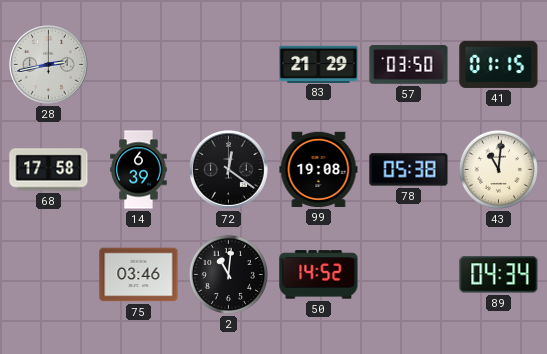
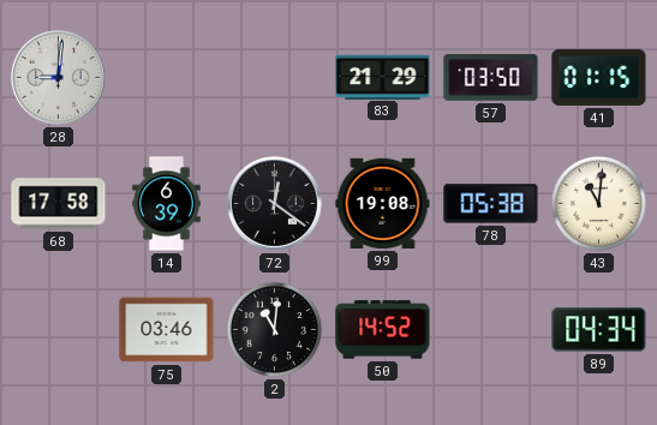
28: 2:43 -> 9:01 (59, 78)
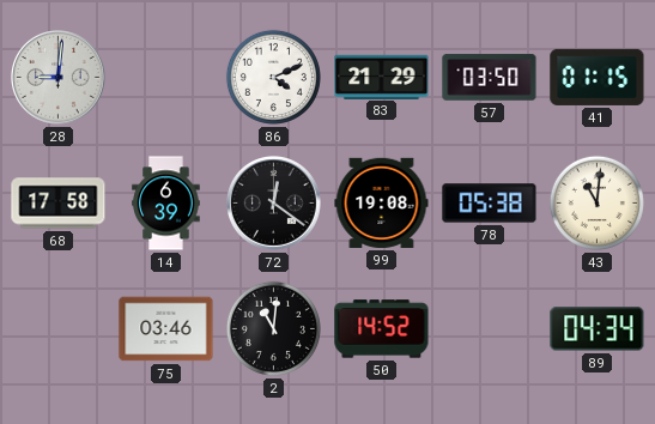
86: none -> 4:11 (273, 77)
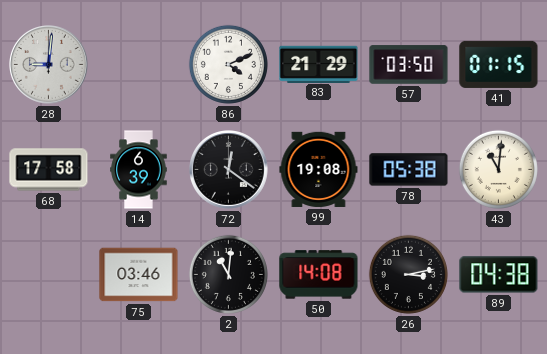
50: 14:52 -> 14:08 (319, 275)
26: none -> 3:13 (408, 274)
89: 04:34 -> 04:38 (499, 275)
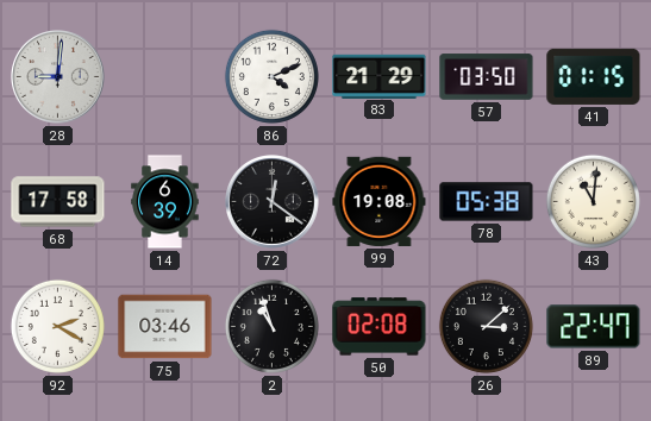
92: none -> 2:20 (57, 326)
2: 11:01 -> 10:57 (271, 326)
50: 14:08 -> 02:08 (380, 327)
26: 3:13 -> 3:08 (486, 326)
89: 04:38 -> 22:47 (594, 327)
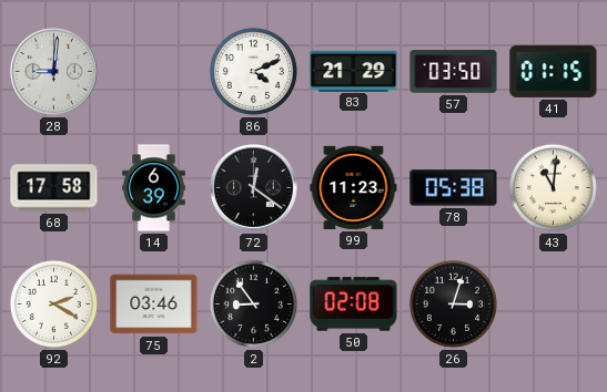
99: 19:08 -> 11:23 (354, 187)
2: 10:57 -> 8:54 (253, 303)
26: 3:08 -> 3:03 (453, 303)
89: 22:47 -> none (594, 327)
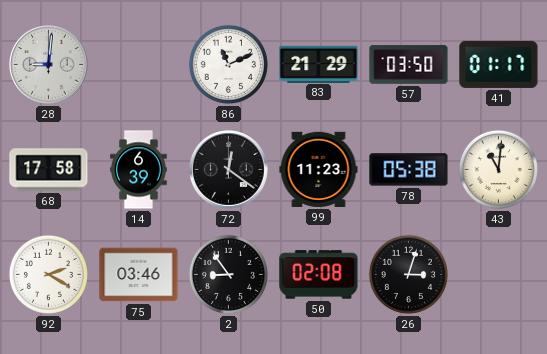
86: 4:11 -> 11:11 (228, 64)
41: 01:15 -> 01:17 (499, 64)
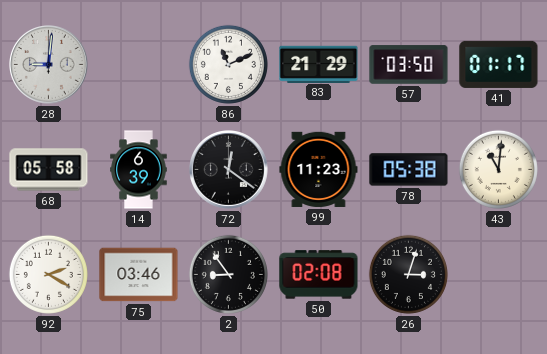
68: 17:58 -> 05:58 (49, 170)
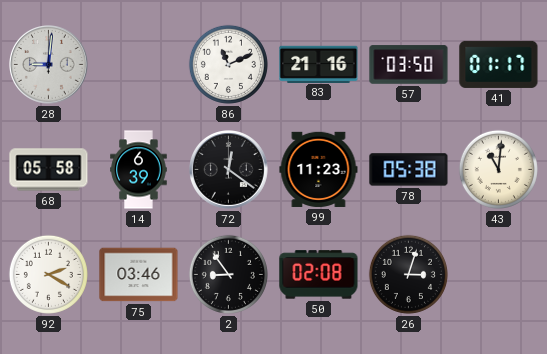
83: 21:29 -> 21:16 (319, 64)
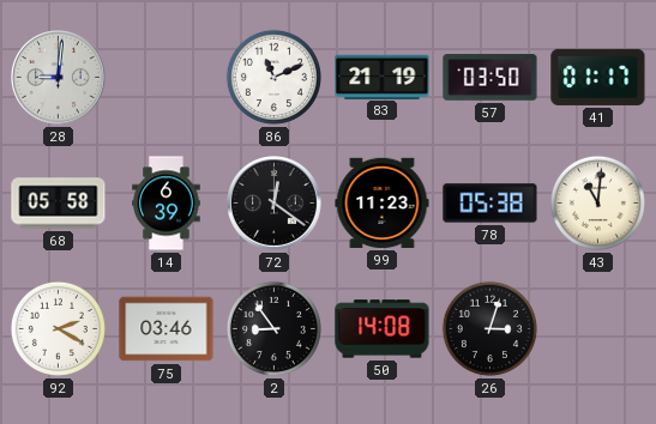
83: 21:16 -> 21:19 (383, 77)
50: 02:08 -> 14:08 (383, 329)
